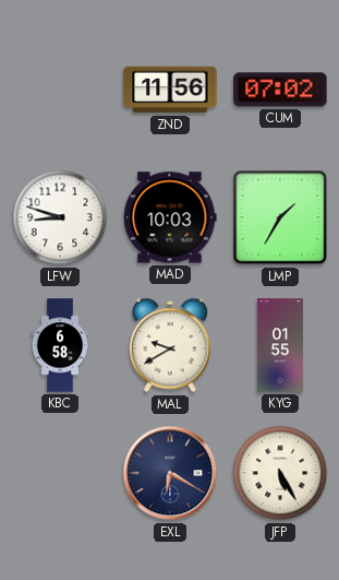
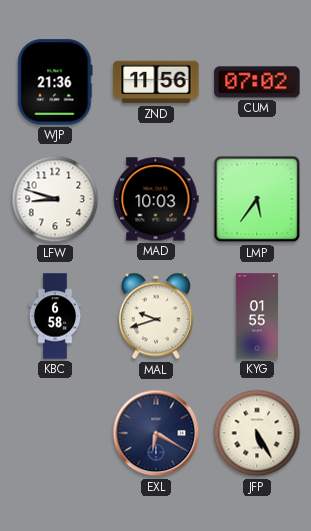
WJP: none -> 21:36 (55, 82)
LMP: 1:35 -> 5:36 (257, 199)
MAL: 9:40 -> 9:42 (156, 316)
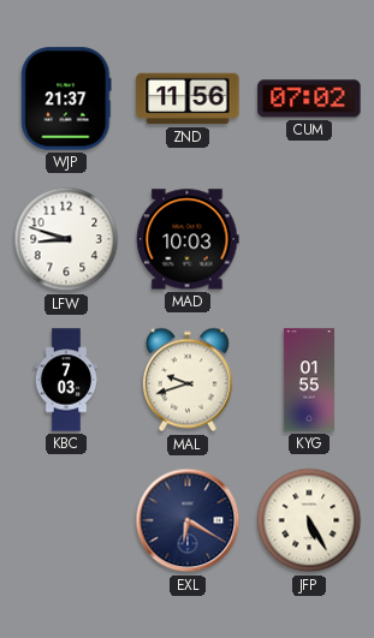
WJP: 21:36 -> 21:37 (66, 99)
LMP: 5:36 -> none (257, 199)
KBC: 6:58 -> 7:03 (66, 380)
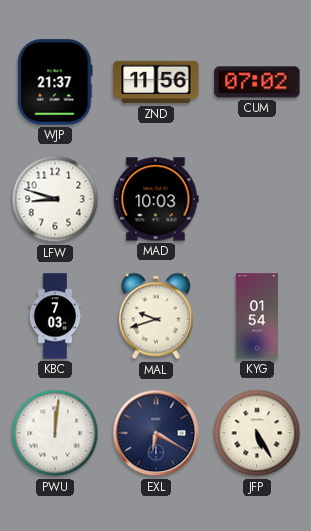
KYG: 01:55 -> 01:54 (256, 316)
PWU: none -> 12:01 (55, 433)
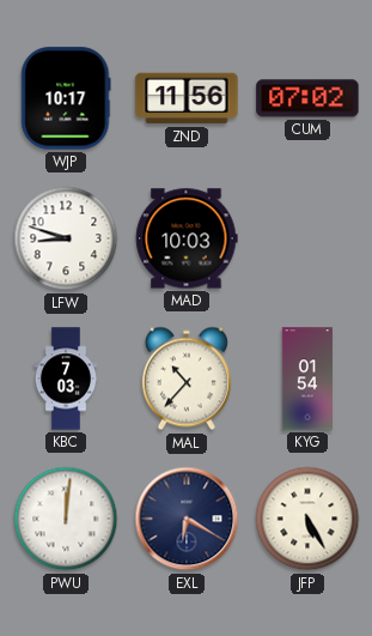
WJP: 21:37 -> 10:17 (66, 98)
MAL: 9:42 -> 10:37 (187, 378)
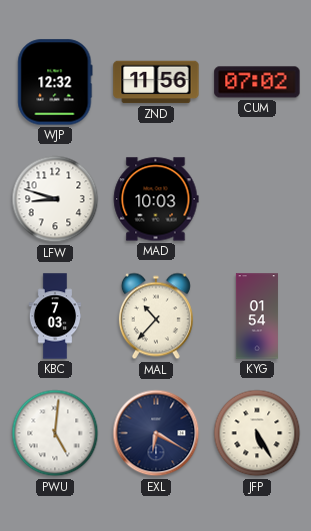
WJP: 10:17 -> 12:32 (55, 82)
PWU: 12:01 -> 5:01 (55, 433)
